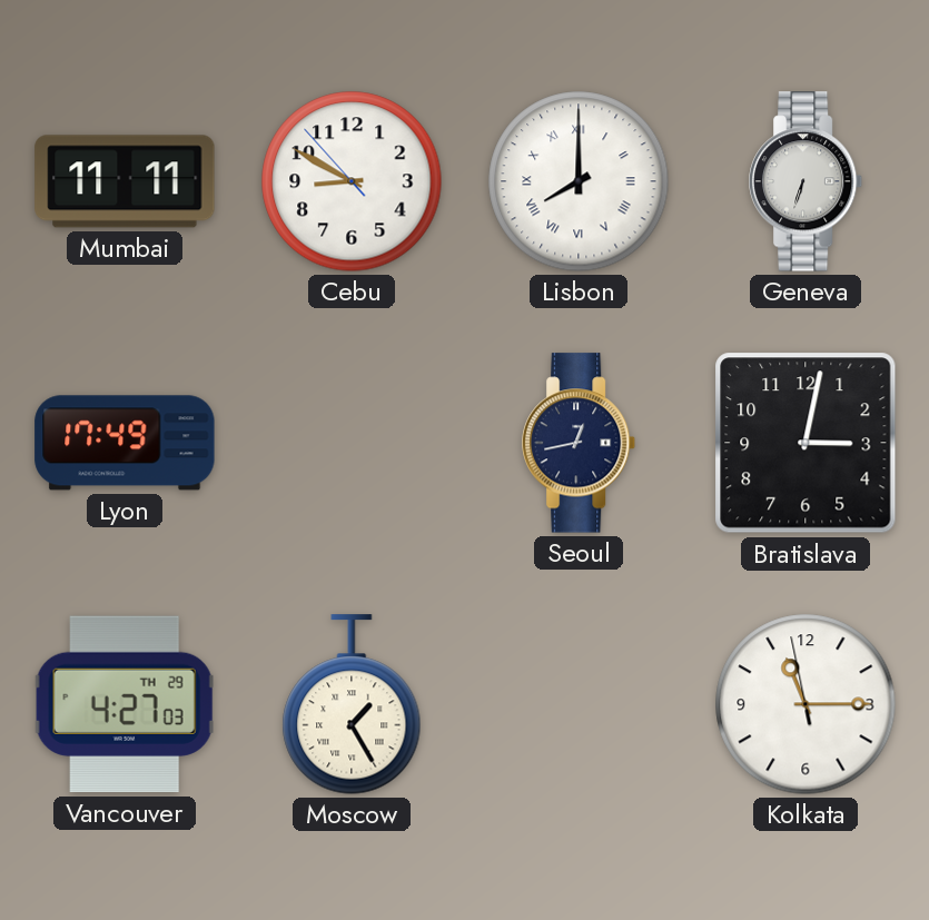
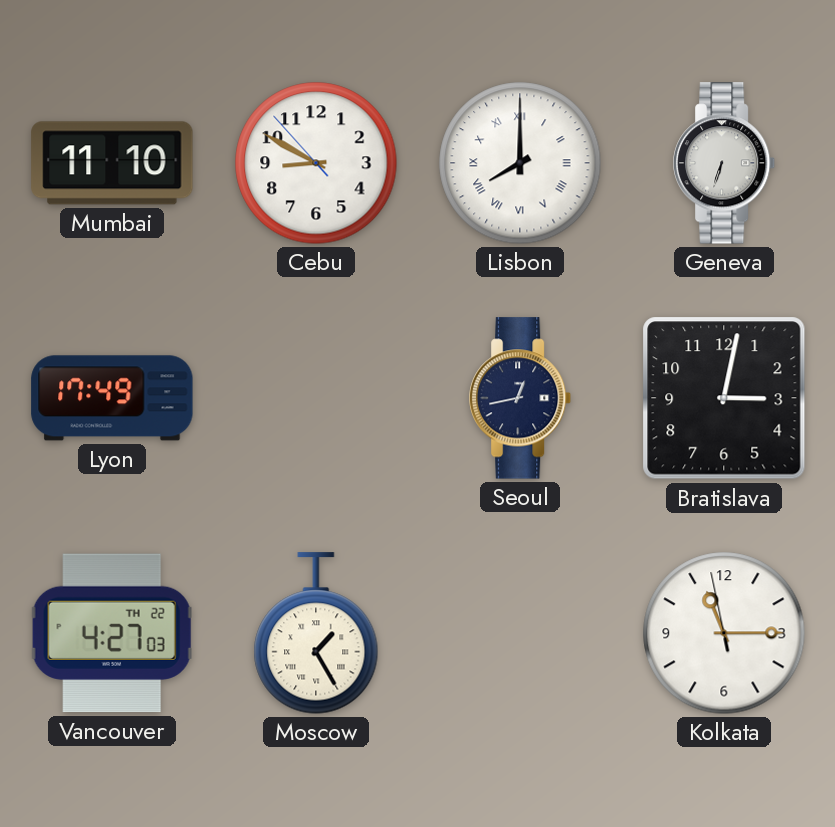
Mumbai: 11:11 -> 11:10 (112, 163)
Vancouver date: TH 29 -> TH 22 (112, 633)
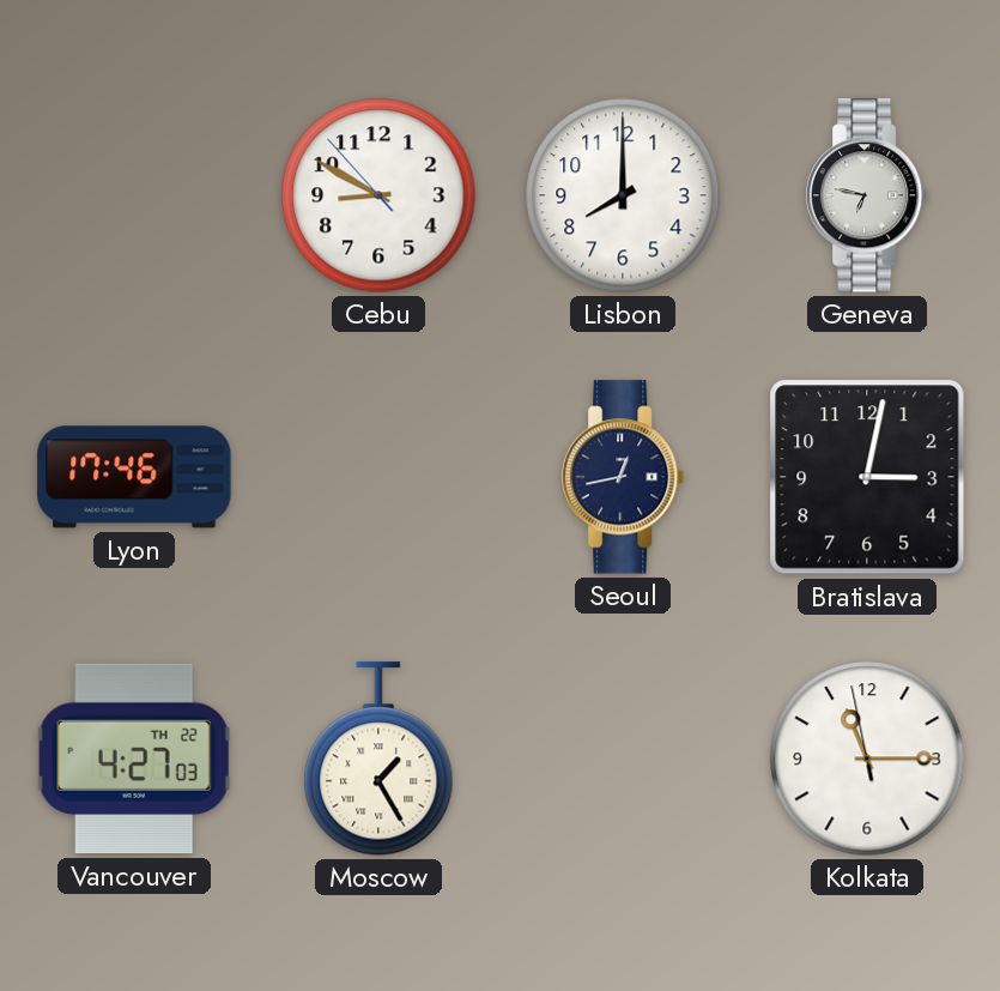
Mumbai: 11:10 -> none (112, 163)
Lisbon numerals: Roman -> Arabic (623, 195)
Geneva: 6:33 -> 6:47 (868, 195)
Lyon: 17:49 -> 17:46 (134, 477)
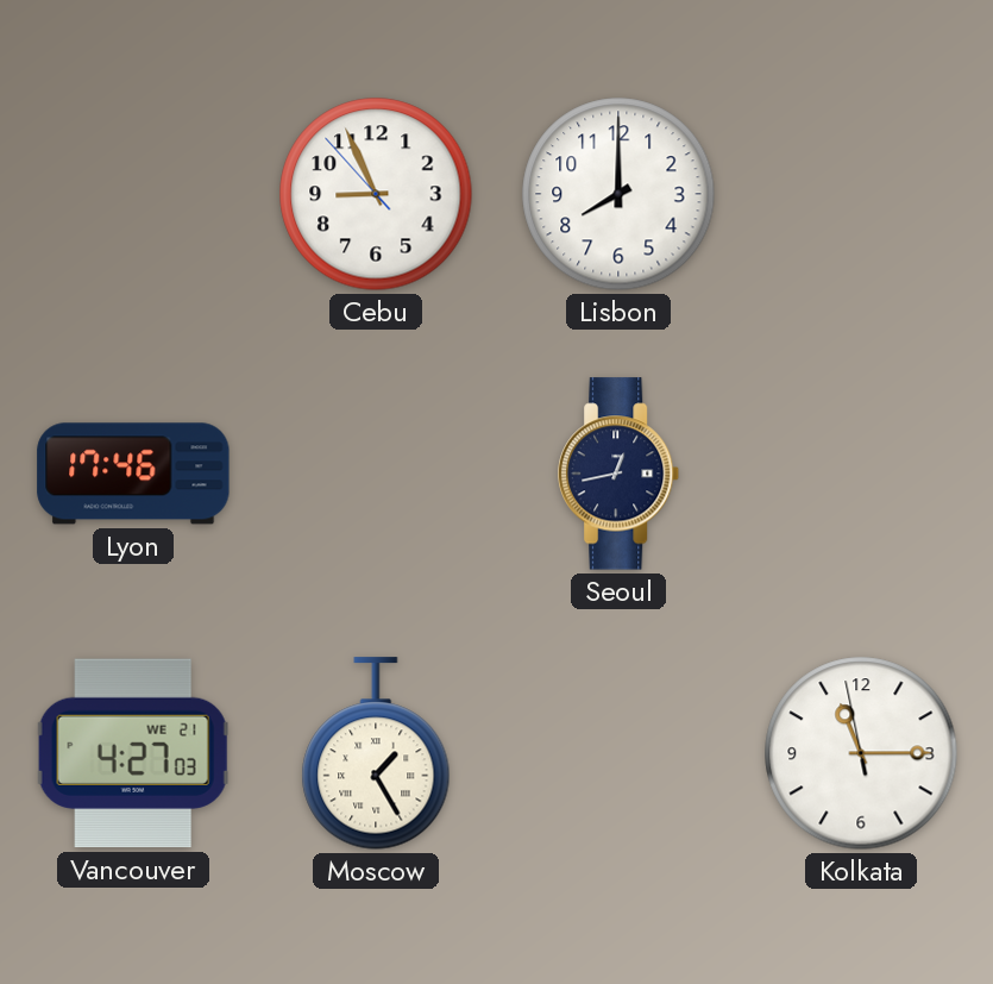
Cebu: 8:49 -> 8:55 (376, 194)
Geneva: 6:47 -> none (868, 195)
Bratislava: 3:02 -> none (867, 477)
Vancouver date: TH 22 -> WE 21 (133, 753)
